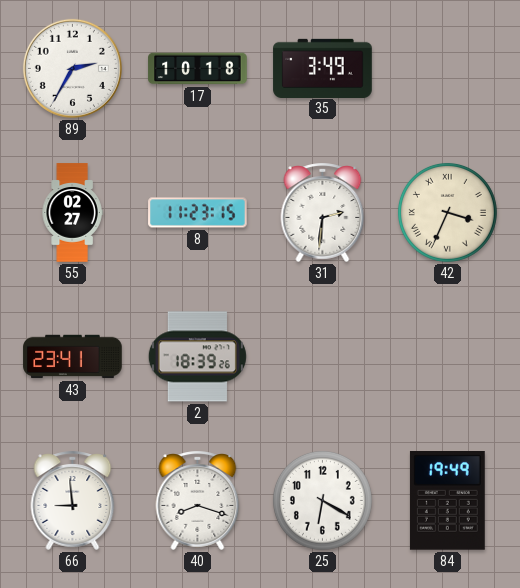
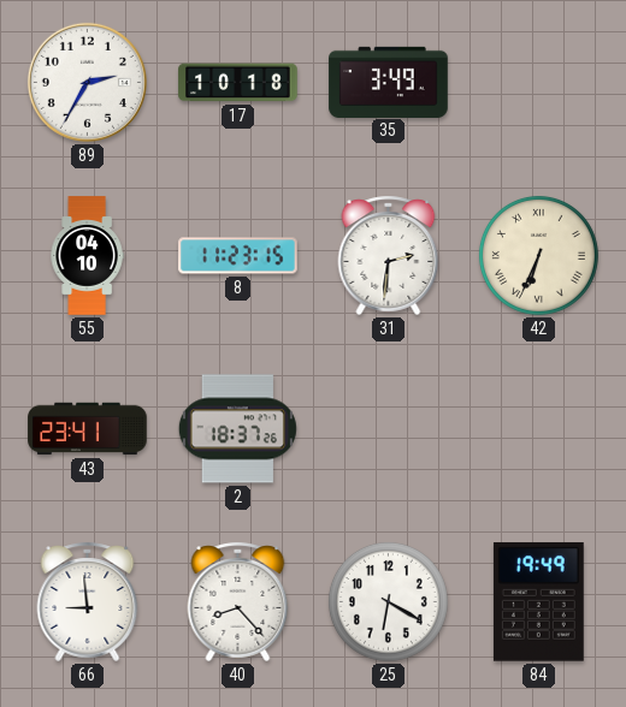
55: 02:27 -> 04:10 (87, 256)
42: 3:34 -> 6:34 (538, 255)
2: 18:39 -> 18:37 (237, 429)
40: 8:18 -> 8:23 (238, 601)
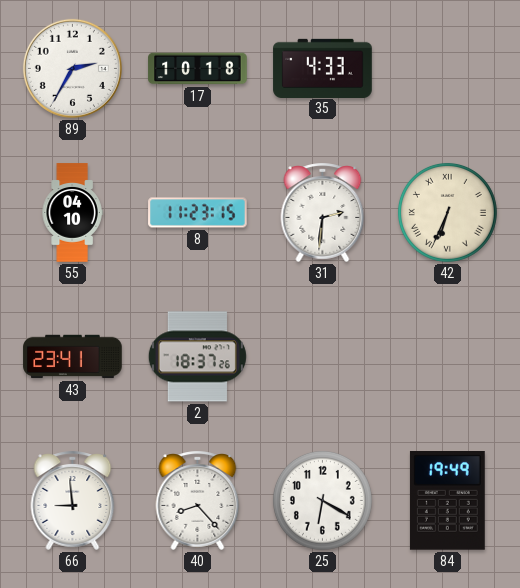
35: 3:49 -> 4:33 (323, 68)
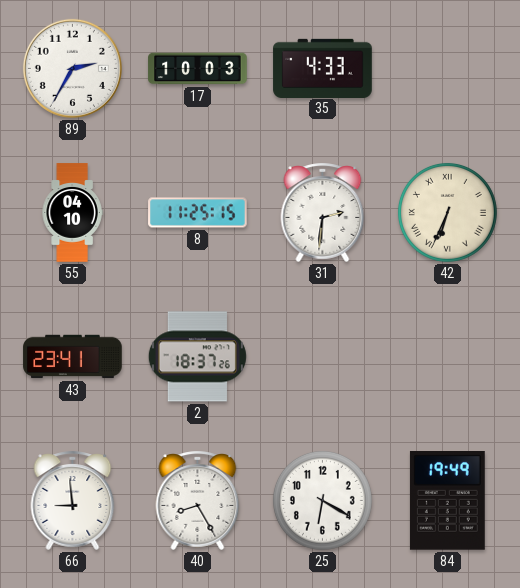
17: 10:18 -> 10:03 (198, 69)
8: 11:23 -> 11:25 (198, 213)
40: 8:23 -> 8:25 (198, 500)
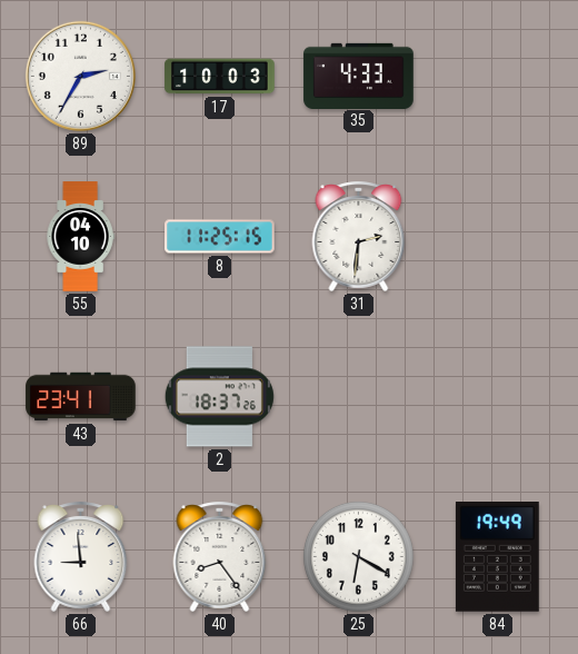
42: 6:34 -> none (447, 212)
40: 8:25 -> 8:24 (220, 556)
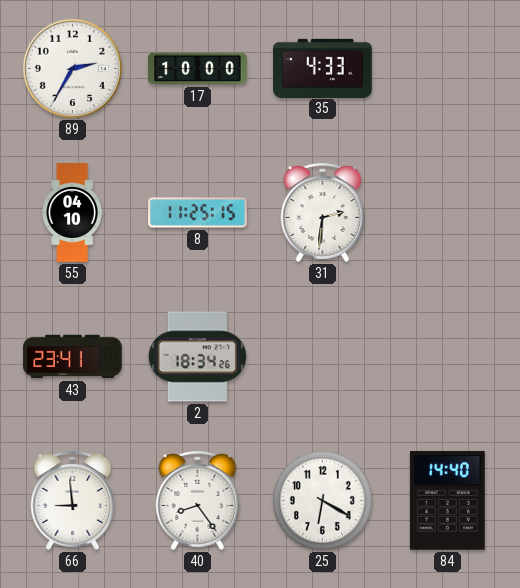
17: 10:03 -> 10:00 (198, 69)
2: 18:37 -> 18:34 (197, 357)
84: 19:49 -> 14:40 (447, 501)
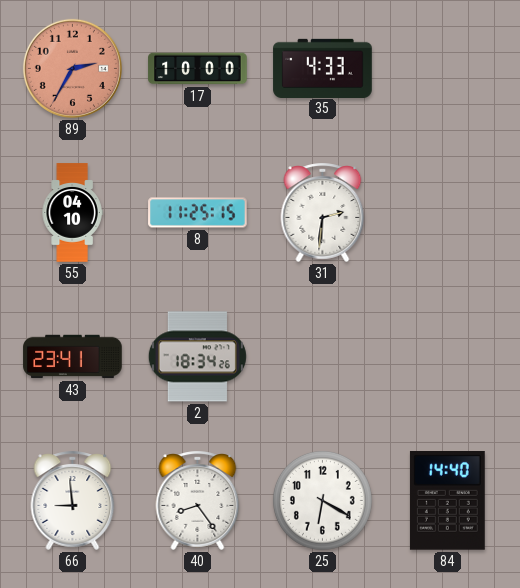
89 dial: white -> salmon (72, 68)
